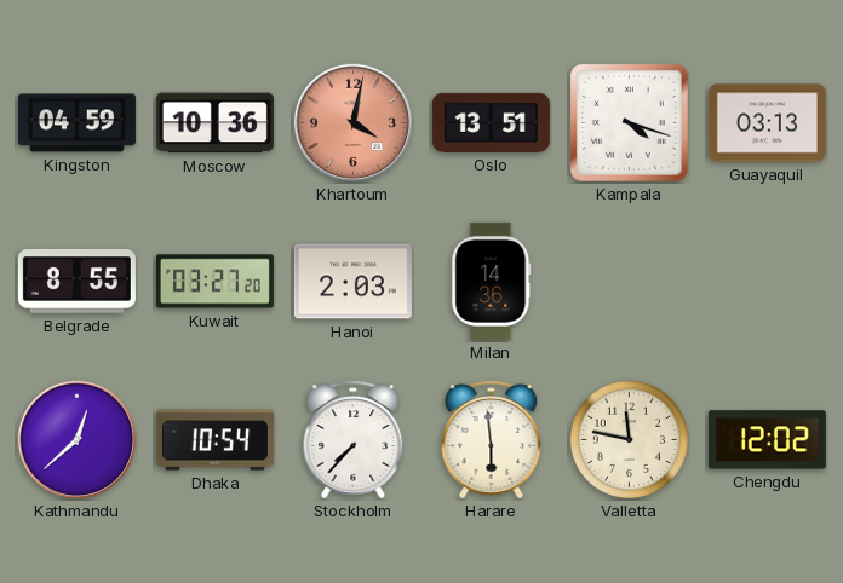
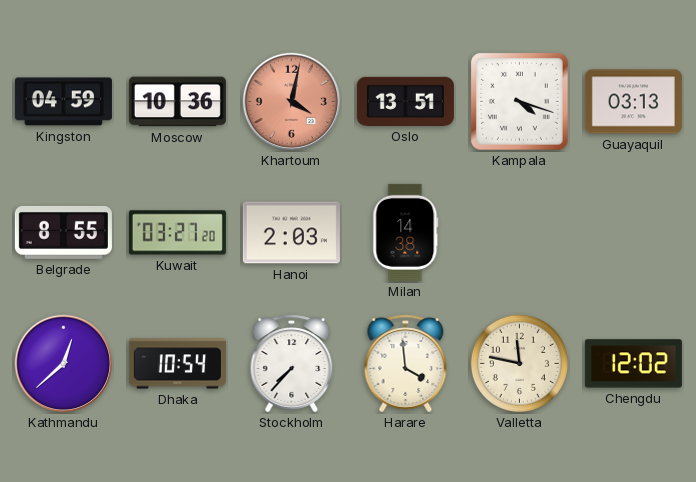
Milan: 14:36 -> 14:38 (406, 232)
Harare: 5:59 -> 3:59 (406, 364)
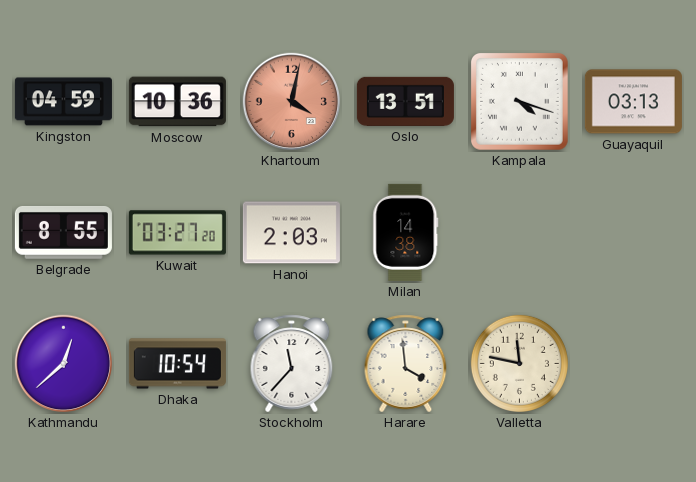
Stockholm: 7:37 -> 11:37 (292, 364)
Chengdu: 12:02 -> none (633, 364)
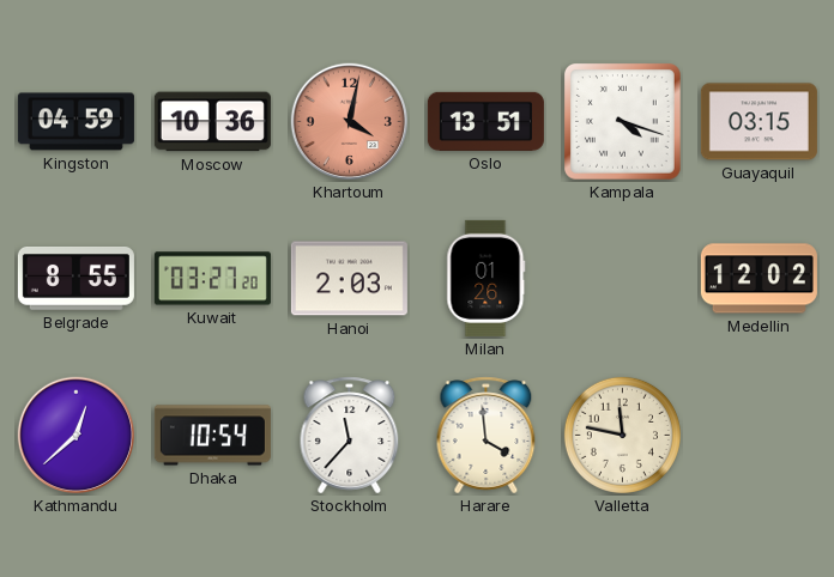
Guayaquil: 03:13 -> 03:15 (759, 122)
Milan: 14:38 -> 01:26 (486, 278)
Medellin: none -> 12:02 (759, 279)
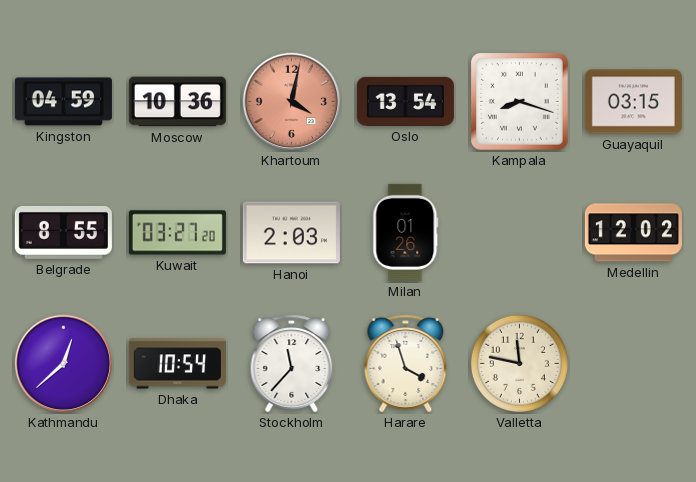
Oslo: 13:51 -> 13:54 (405, 101)
Kampala: 4:18 -> 8:18 (520, 102)
Harare: 3:59 -> 3:57 (406, 364)
